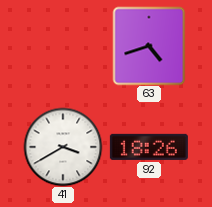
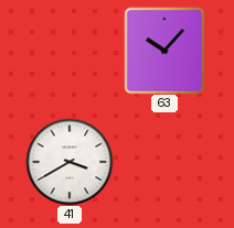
63: 4:42 -> 10:07 (164, 51)
92: 18:26 -> none (149, 147)
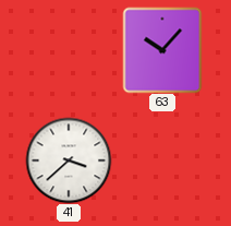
41: 3:40 -> 3:38 (69, 160)
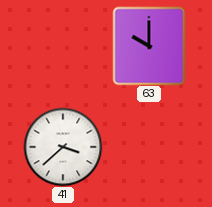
63: 10:07 -> 10:00 (149, 46)
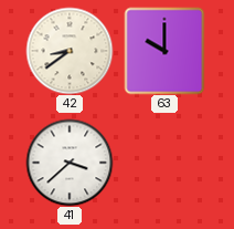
42: none -> 8:39 (70, 51)
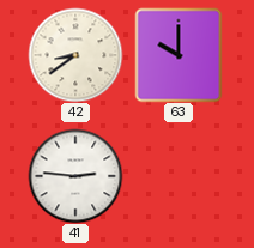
41: 3:38 -> 2:46 (75, 176)
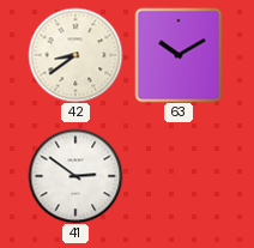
63: 10:00 -> 10:10 (179, 55)
41: 2:46 -> 2:51 (75, 176)
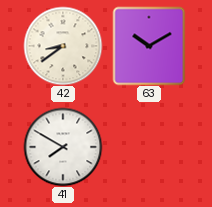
41: 2:51 -> 7:50 (63, 147)
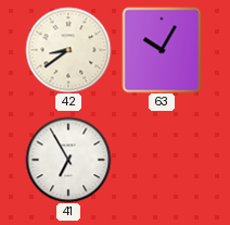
63: 10:10 -> 10:05 (162, 50)
41: 7:50 -> 6:55 (68, 160)
